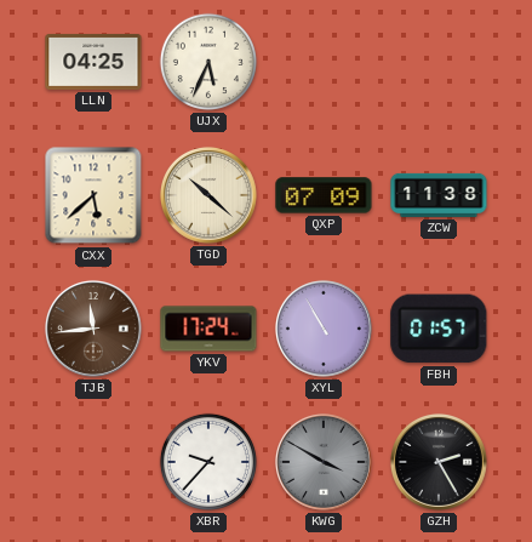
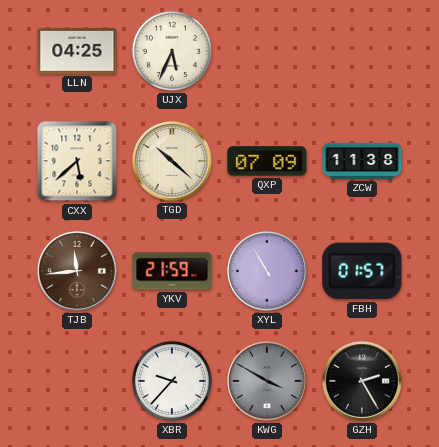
YKV: 17:24 -> 21:59 (172, 271)
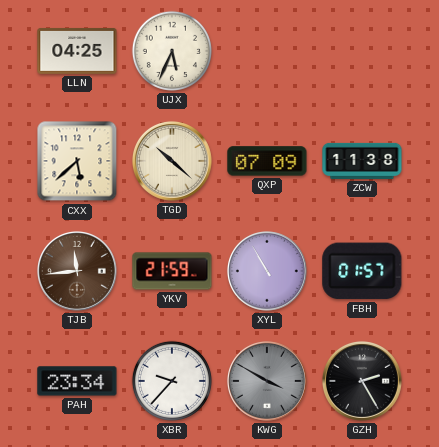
PAH: none -> 23:34 (77, 381)
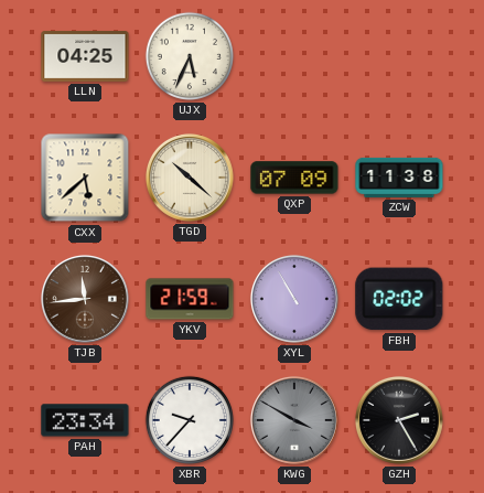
FBH: 01:57 -> 02:02 (399, 299)
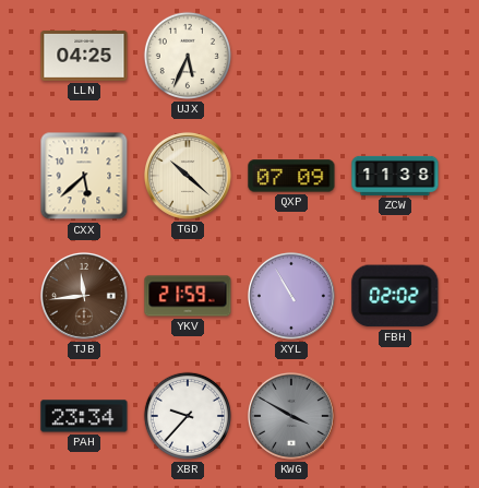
GZH: 2:25 -> none (399, 420)
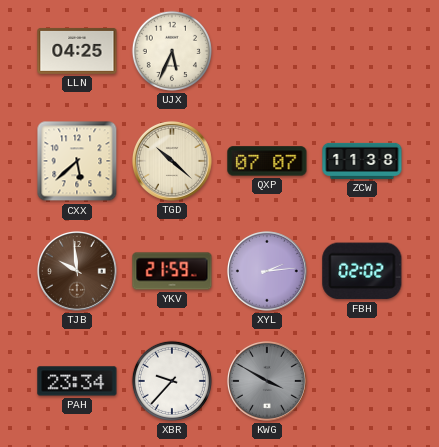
QXP: 07:09 -> 07:07 (267, 161)
TJB: 11:44 -> 9:59 (77, 271)
XYL: 10:55 -> 2:14 (267, 271)
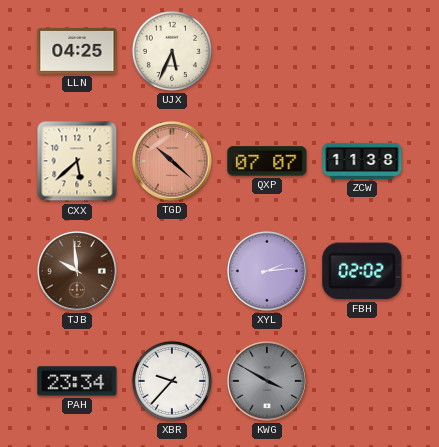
TGD dial: cream -> salmon (172, 161)
YKV: 21:59 -> none (172, 271)
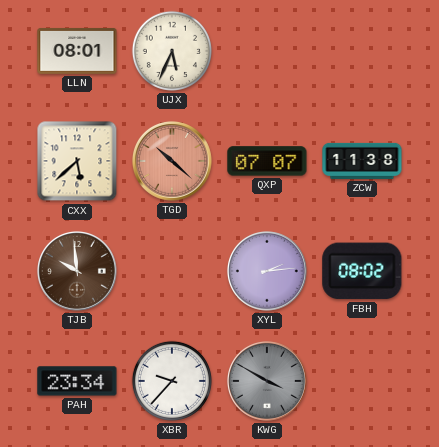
LLN: 04:25 -> 08:01 (77, 51)
FBH: 02:02 -> 08:02 (362, 271)
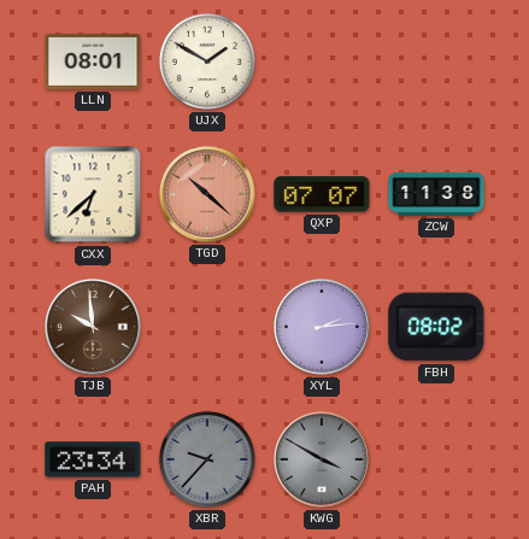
UJX: 5:34 -> 1:50 (207, 61)
CXX: 5:38 -> 6:38 (93, 194)
XBR dial: white -> grey (207, 459)
